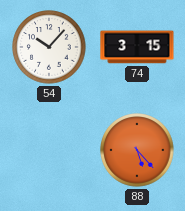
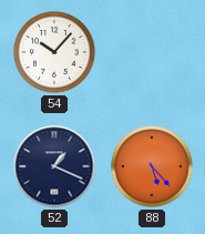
74: 3:15 -> none (137, 47)
52: none -> 1:19 (54, 166)
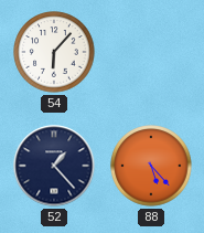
54: 10:07 -> 6:07 (54, 52)
52: 1:19 -> 1:23 (54, 166)
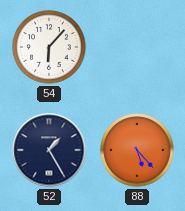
52: 1:23 -> 1:25 (49, 150)
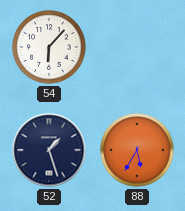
52: 1:25 -> 1:27 (49, 150)
88: 5:23 -> 5:35 (137, 150)
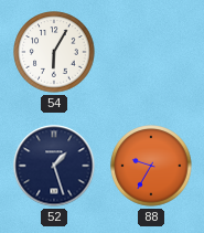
54: 6:07 -> 6:05 (54, 52)
88: 5:35 -> 9:35 (151, 166)
